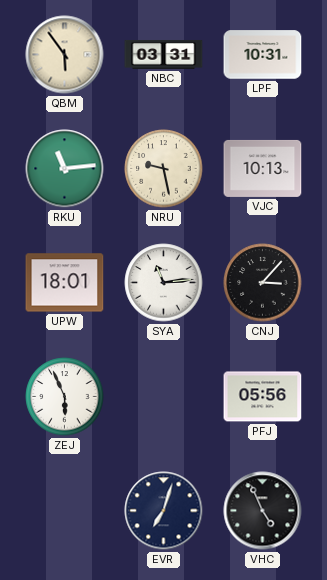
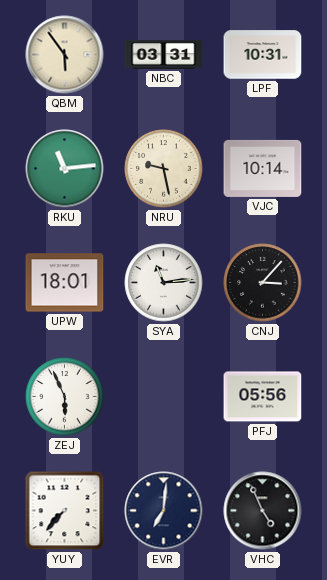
VJC: 10:13 -> 10:14 (263, 168)
YUY: none -> 7:37 (65, 511)
EVR: 7:03 -> 7:01 (164, 511)
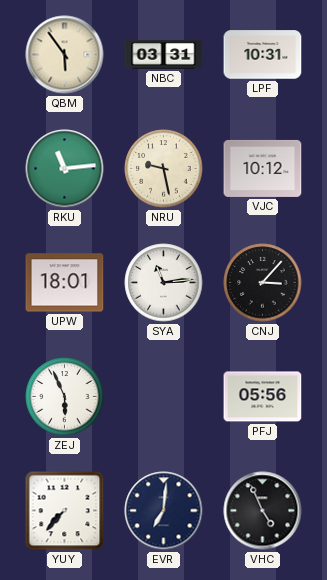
VJC: 10:14 -> 10:12 (263, 168)
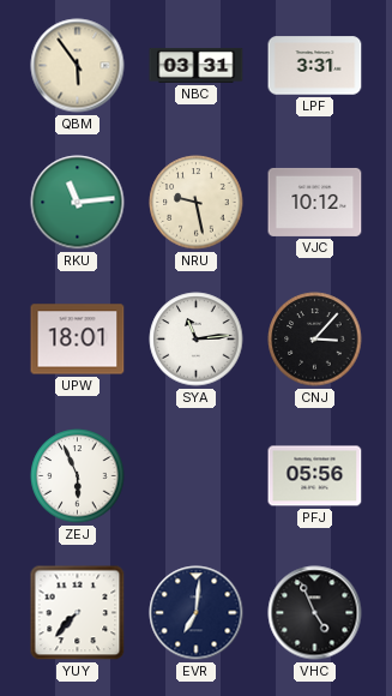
LPF: 10:31 -> 3:31 (315, 66)
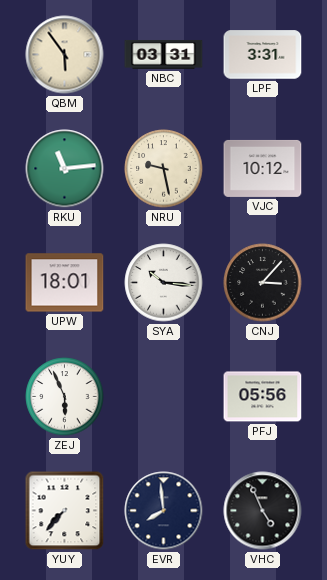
SYA: 11:14 -> 10:16 (164, 283)
EVR: 7:01 -> 7:59 (164, 511)
